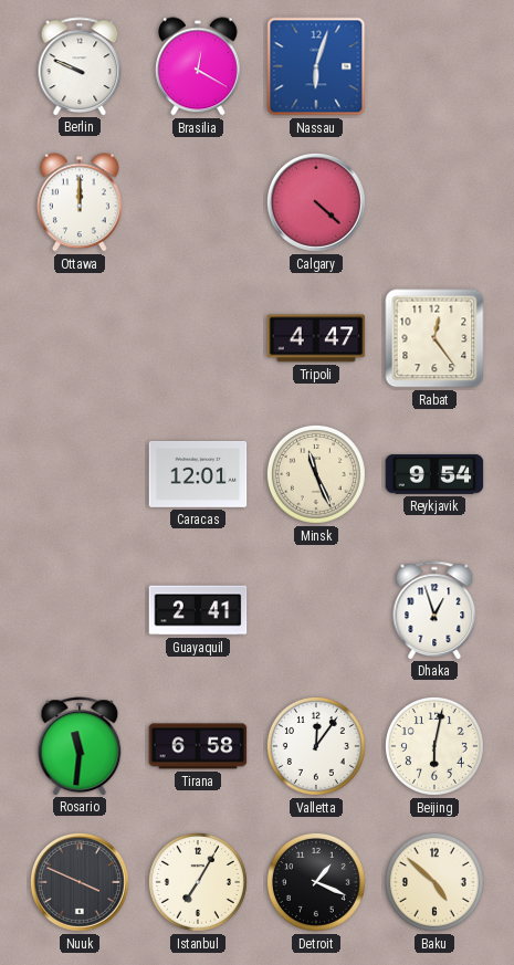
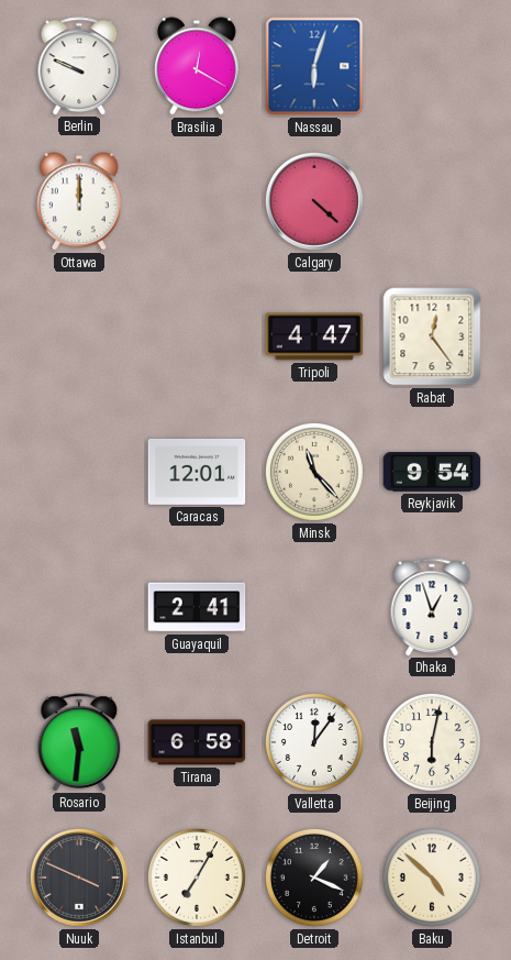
Minsk: 11:26 -> 11:23 (314, 472)
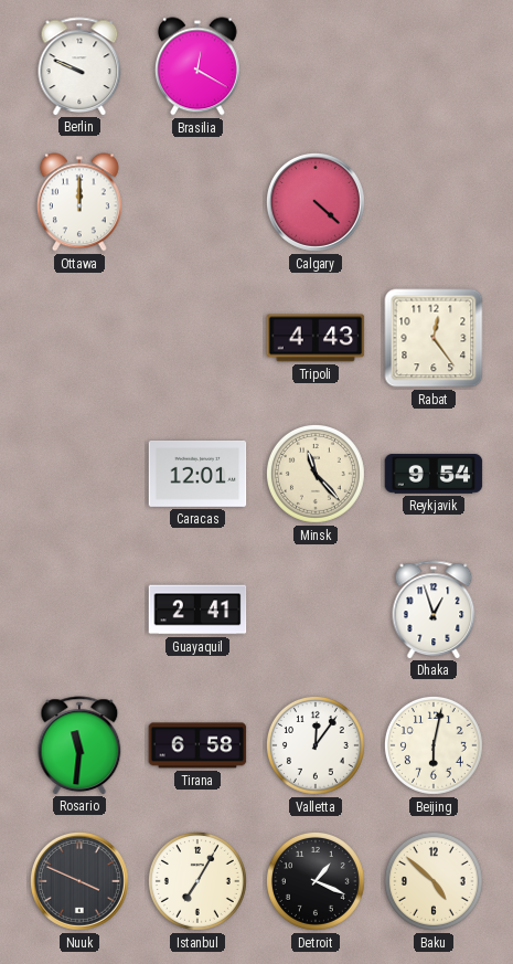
Nassau: 6:03 -> none (314, 66)
Tripoli: 4:47 -> 4:43 (316, 338)
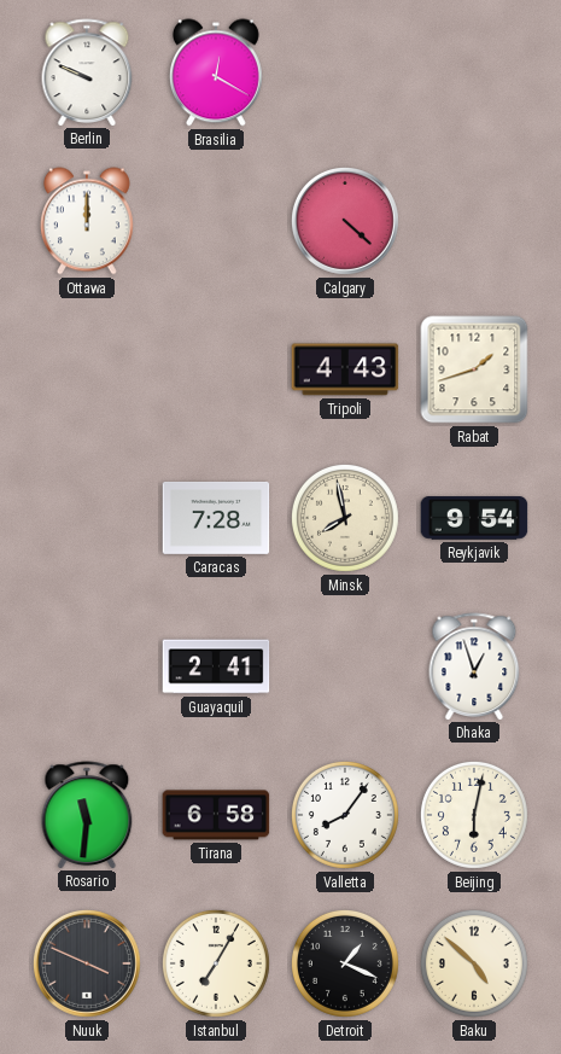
Rabat: 12:24 -> 1:42 (474, 369)
Caracas: 12:01 -> 7:28 (216, 518)
Minsk: 11:23 -> 7:58 (345, 518)
Valletta: 12:06 -> 8:06 (345, 815)
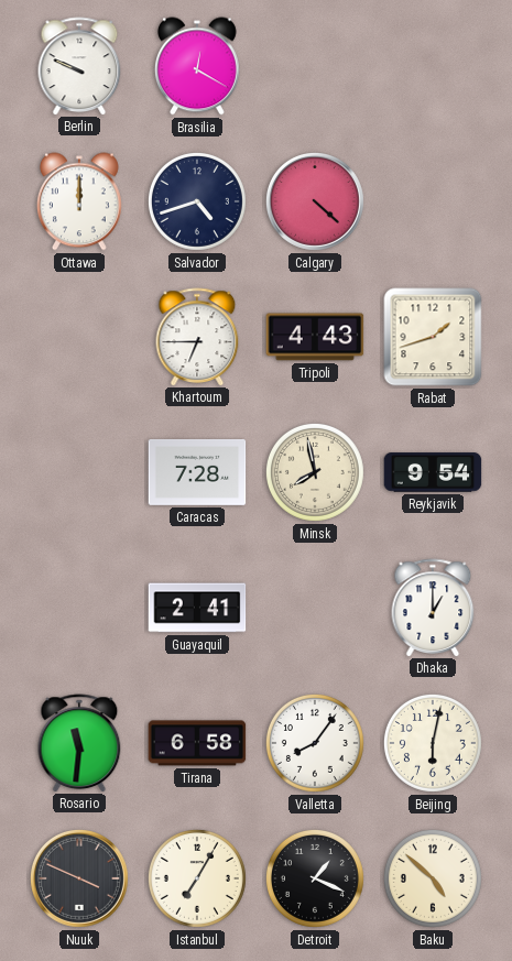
Salvador: none -> 4:42 (197, 201)
Khartoum: none -> 6:45 (197, 337)
Dhaka: 12:57 -> 1:00 (433, 608)
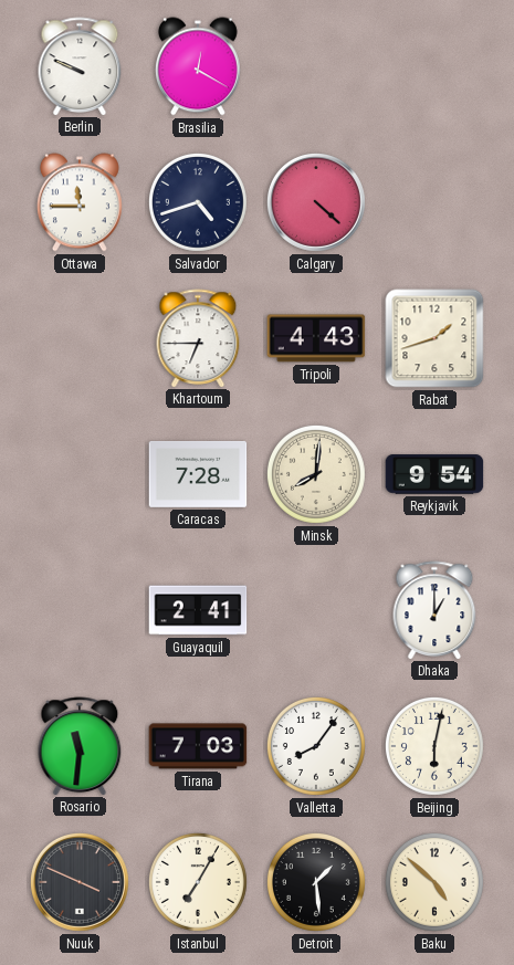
Ottawa: 12:00 -> 11:45 (80, 202)
Minsk: 7:58 -> 8:01 (316, 474)
Tirana: 6:58 -> 7:03 (198, 746)
Detroit: 1:19 -> 1:29 (316, 882)
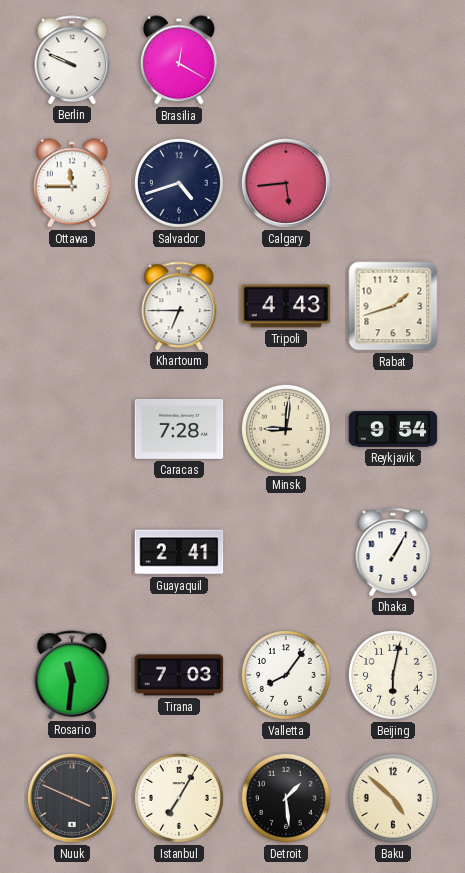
Calgary: 4:22 -> 5:44 (286, 183)
Minsk: 8:01 -> 9:01 (286, 429)
Dhaka: 1:00 -> 1:05 (393, 552)
